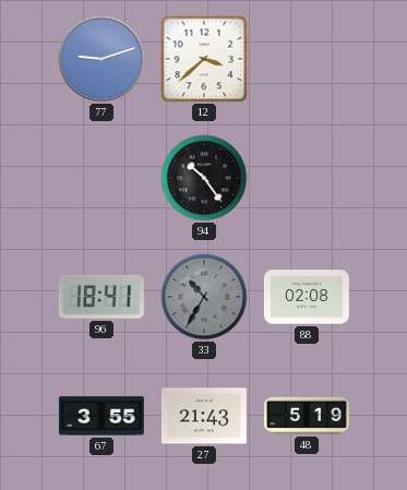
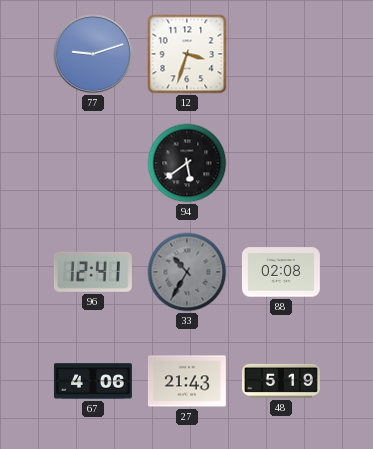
12: 3:38 -> 3:33 (187, 54)
94: 10:24 -> 5:39 (187, 163)
96: 18:41 -> 12:41 (93, 272)
67: 3:55 -> 4:06 (93, 381)
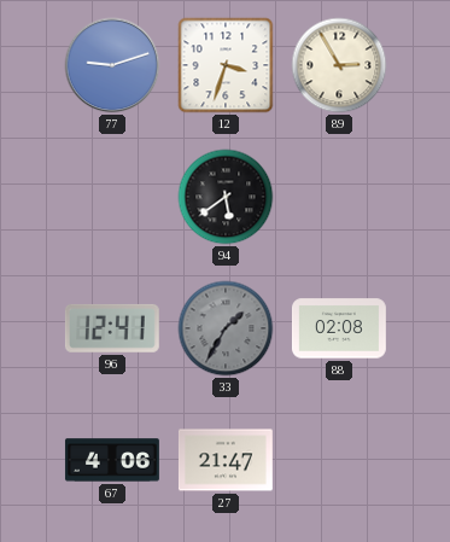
89: none -> 2:55 (339, 65)
33: 10:35 -> 1:35 (226, 328)
27: 21:43 -> 21:47 (226, 460)
48: 5:19 -> none (282, 381)
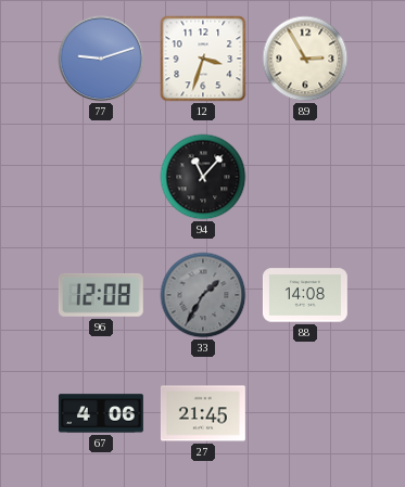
94: 5:39 -> 11:07 (203, 177)
96: 12:41 -> 12:08 (101, 295)
88: 02:08 -> 14:08 (305, 295)
27: 21:47 -> 21:45 (203, 413)
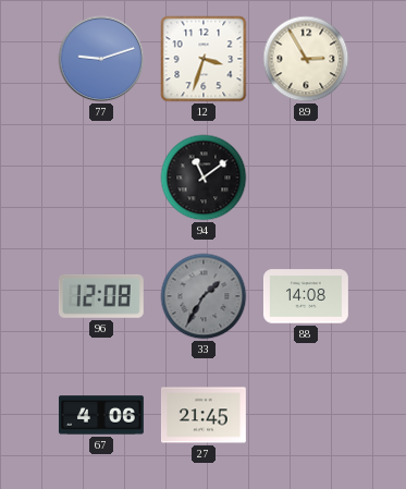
94: 11:07 -> 11:09 (204, 178)
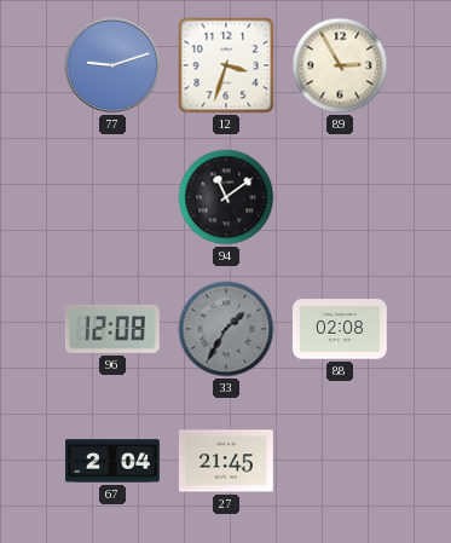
88: 14:08 -> 02:08 (340, 329)
67: 4:06 -> 2:04 (112, 461)
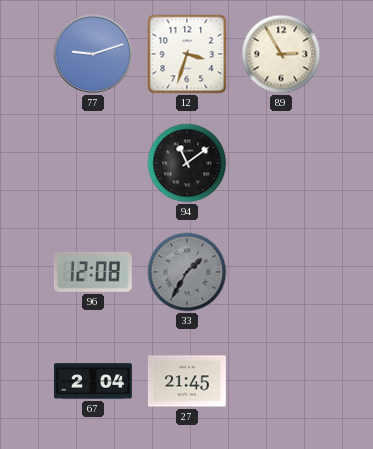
88: 02:08 -> none (340, 329)
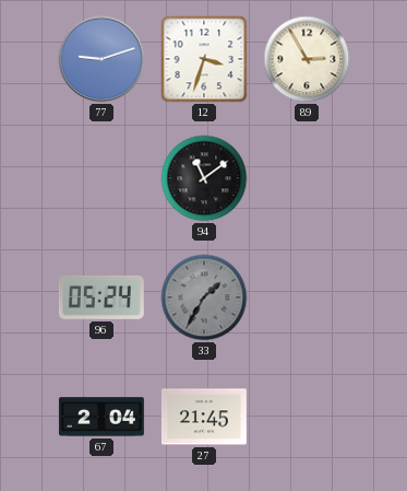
96: 12:08 -> 05:24 (101, 297)
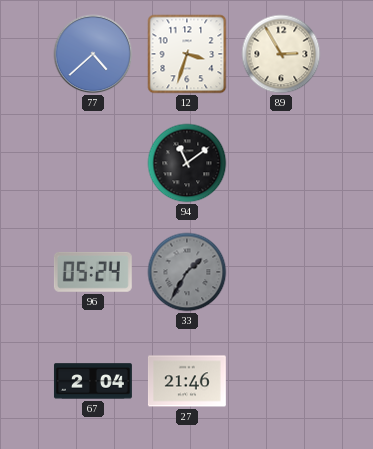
77: 9:12 -> 4:38 (93, 54)
27: 21:45 -> 21:46 (187, 381)
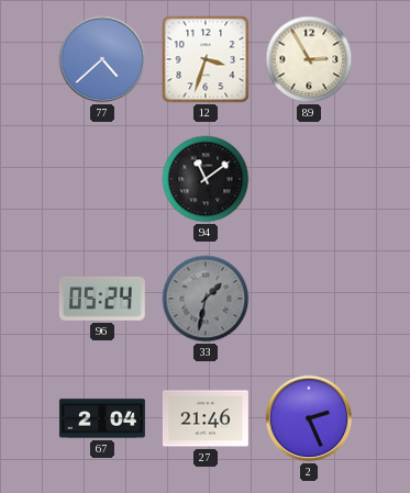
33: 1:35 -> 1:32 (206, 299)
2: none -> 2:26 (309, 418)
